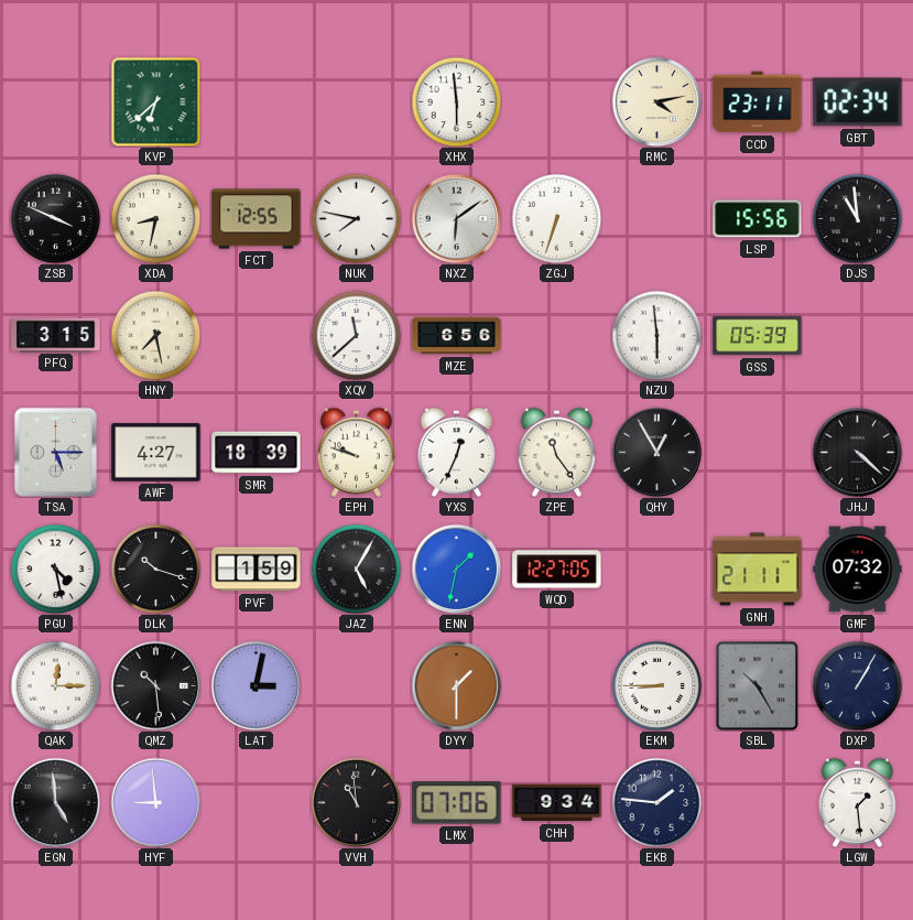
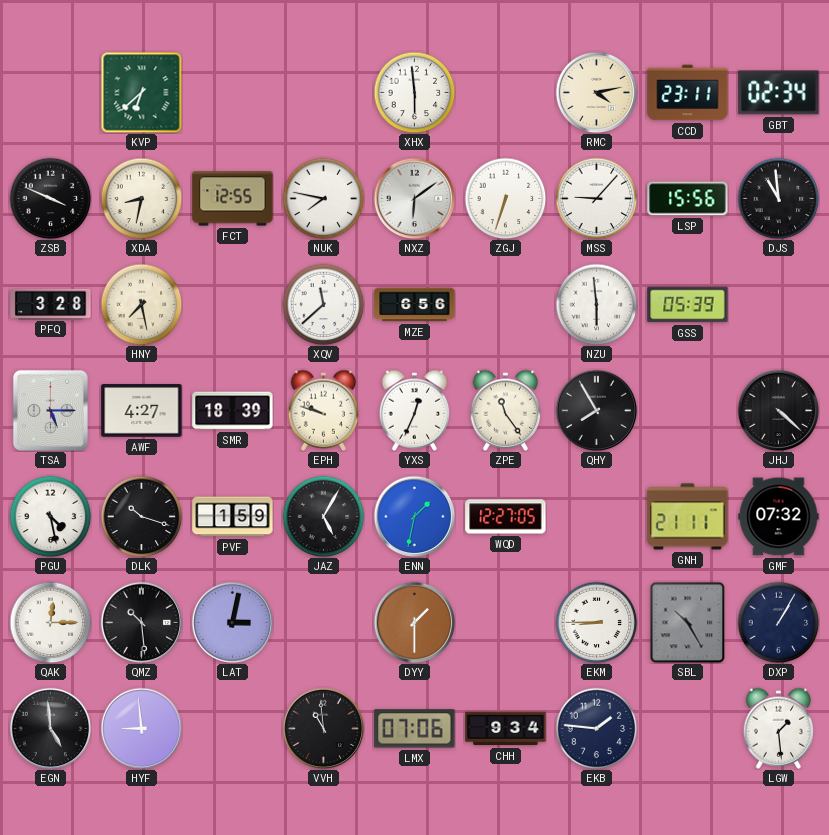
MSS: none -> 9:07 (596, 198)
PFQ: 3:15 -> 3:28 (51, 304)
QHY: 12:55 -> 7:55 (596, 410)
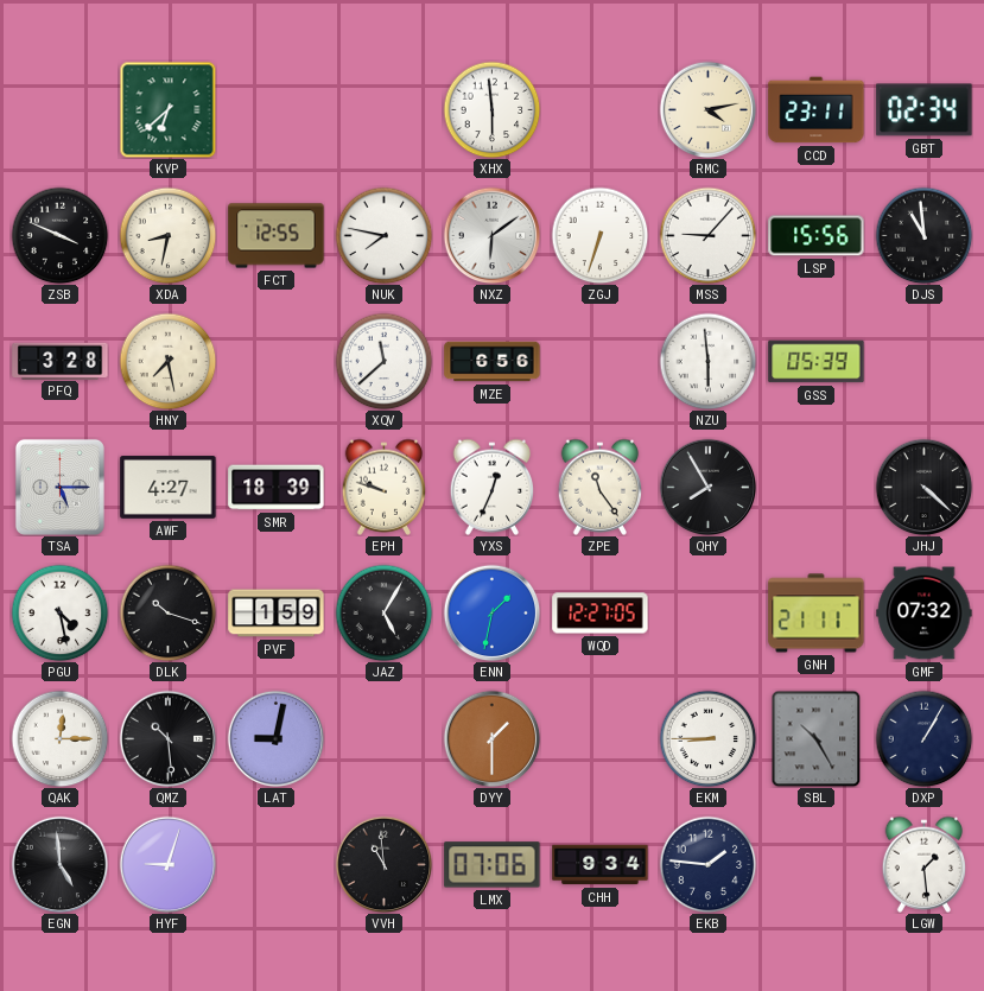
LAT: 3:02 -> 9:02 (275, 738)
HYF: 8:59 -> 9:03 (167, 864)
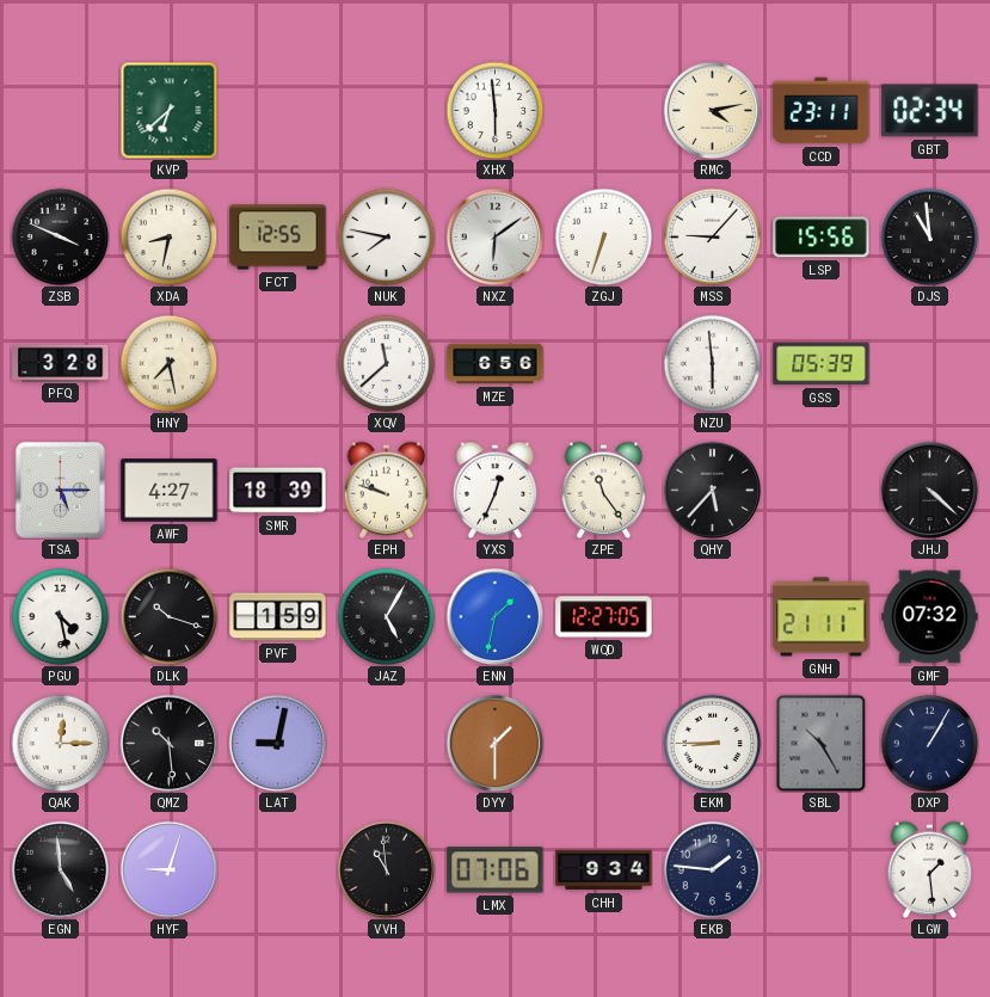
QHY: 7:55 -> 5:37 (712, 490)
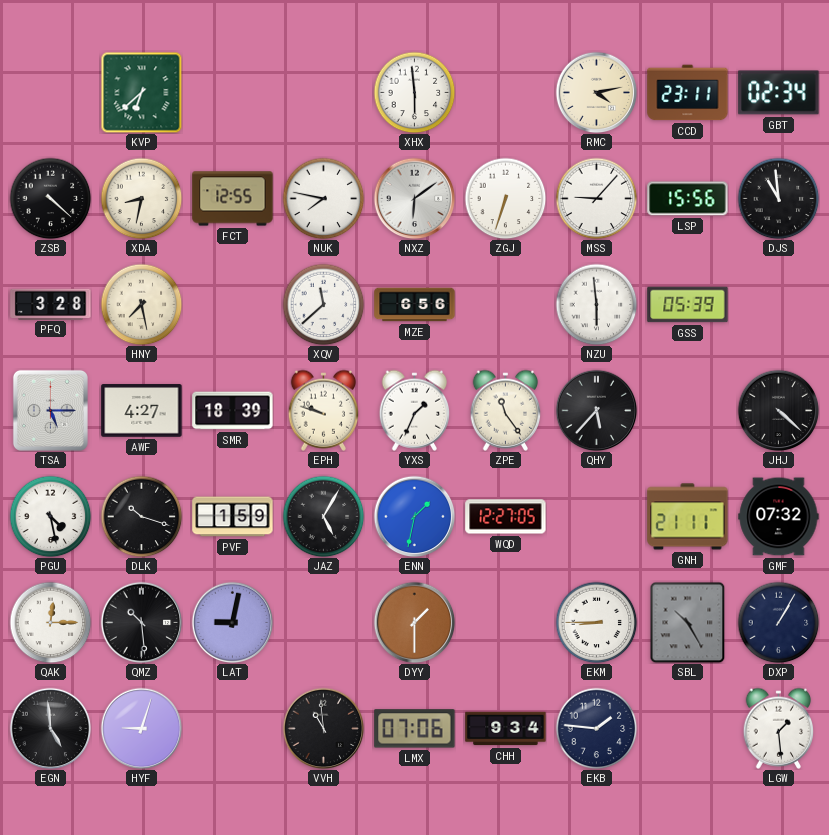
ZSB: 3:49 -> 4:22 (50, 198)
YXS: 12:34 -> 1:34 (415, 410)
